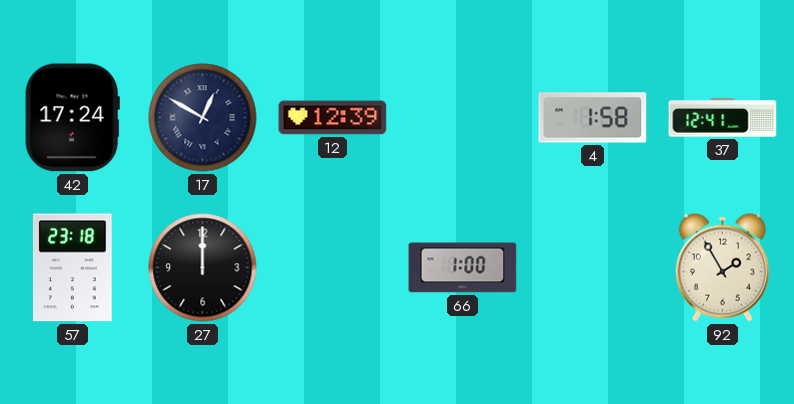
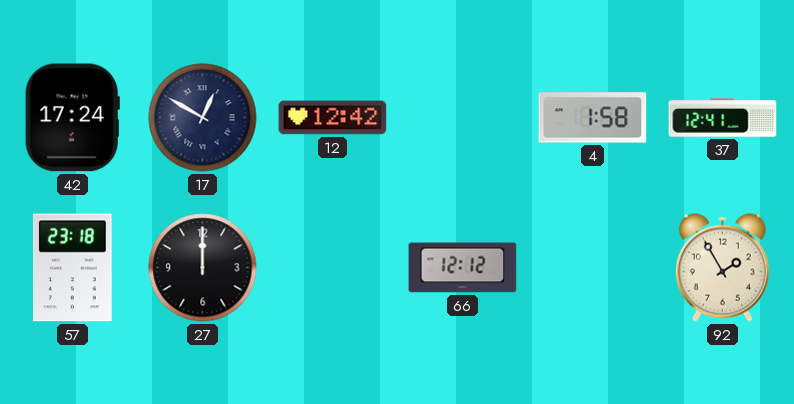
12: 12:39 -> 12:42 (333, 118)
66: 1:00 -> 12:12 (463, 268)
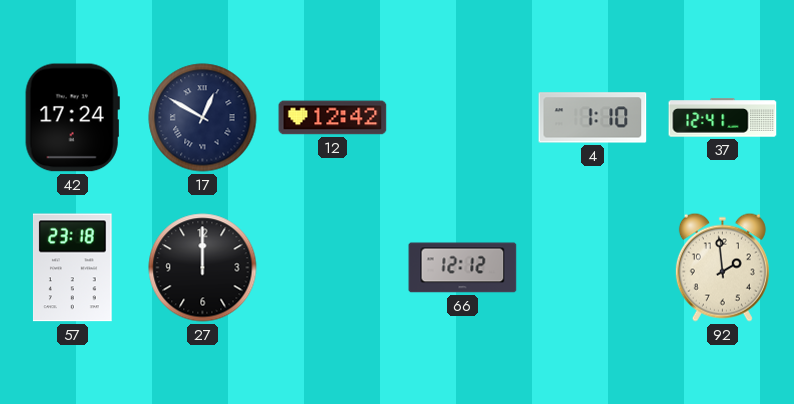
4: 1:58 -> 1:10 (593, 118)
92: 1:55 -> 1:59 (722, 267)
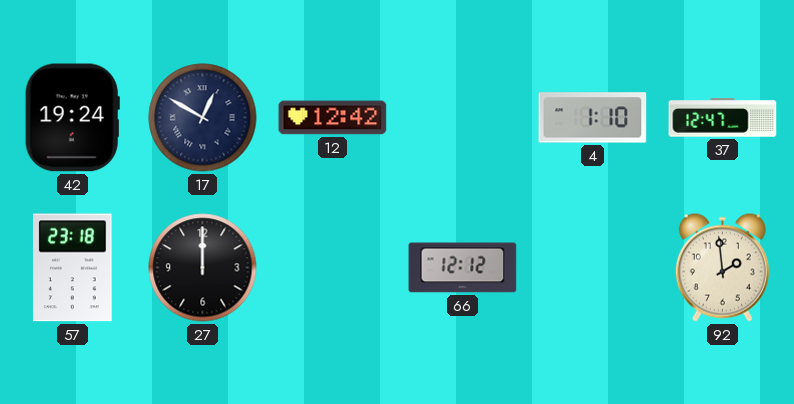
42: 17:24 -> 19:24 (72, 118)
37: 12:41 -> 12:47 (723, 118)
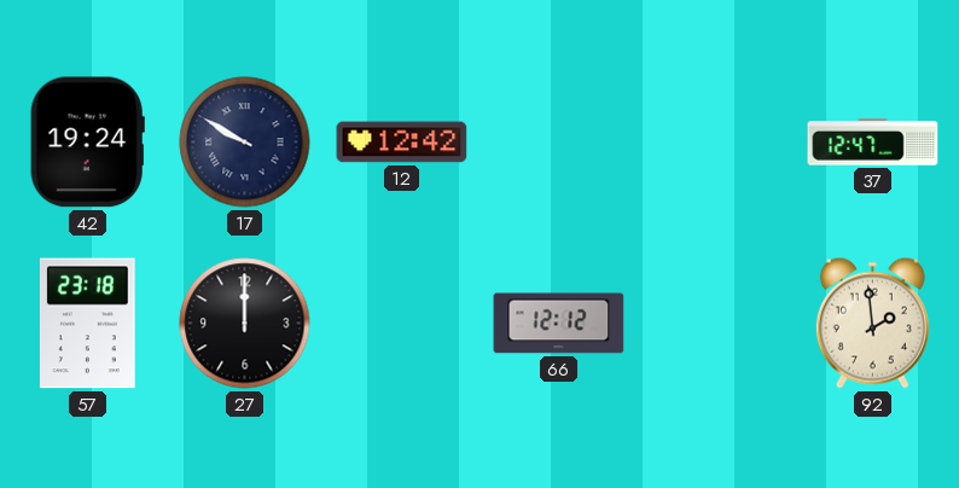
17: 12:50 -> 9:50 (245, 143)
4: 1:10 -> none (593, 118)
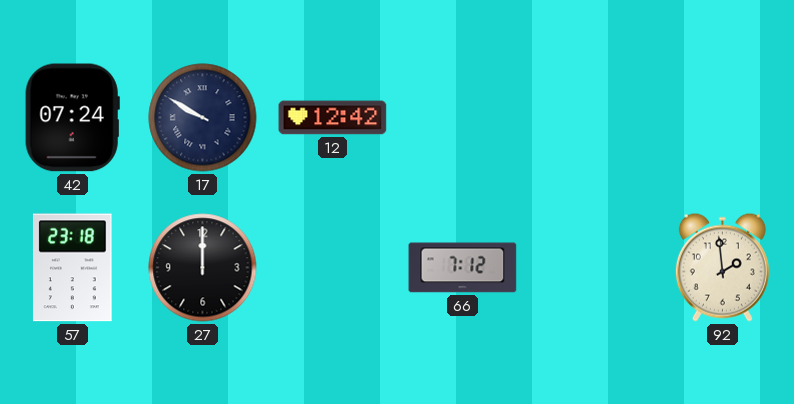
42: 19:24 -> 07:24 (72, 118)
37: 12:47 -> none (873, 143)
66: 12:12 -> 7:12 (463, 268)
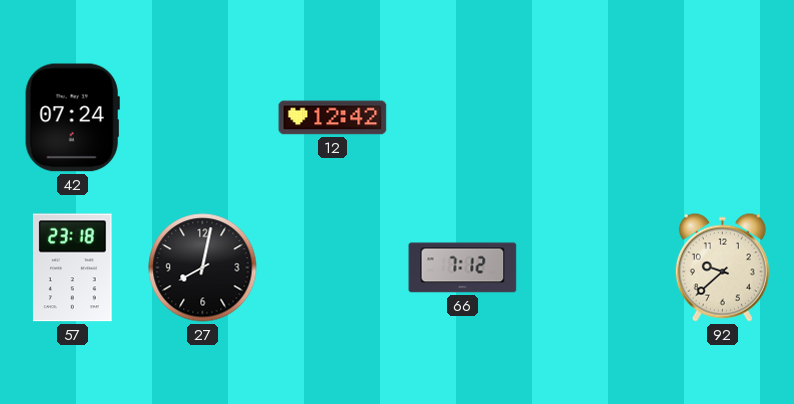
17: 9:50 -> none (203, 118)
27: 12:00 -> 8:02 (203, 268)
92: 1:59 -> 9:38 (722, 267)
